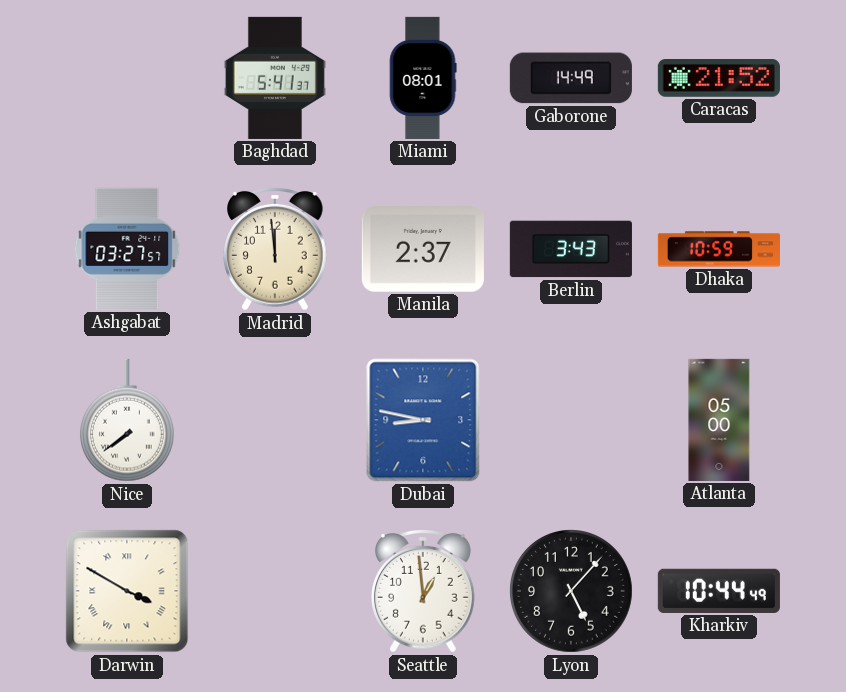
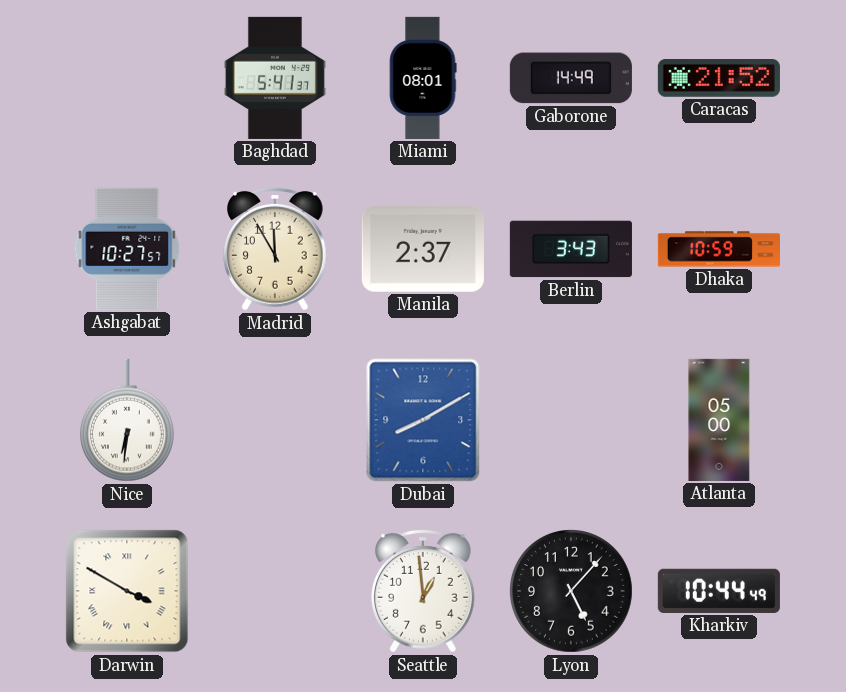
Ashgabat: 03:27 -> 10:27 (127, 249)
Madrid: 11:59 -> 11:55 (276, 250)
Nice: 7:39 -> 6:31 (127, 420)
Dubai: 8:47 -> 8:10 (423, 420)
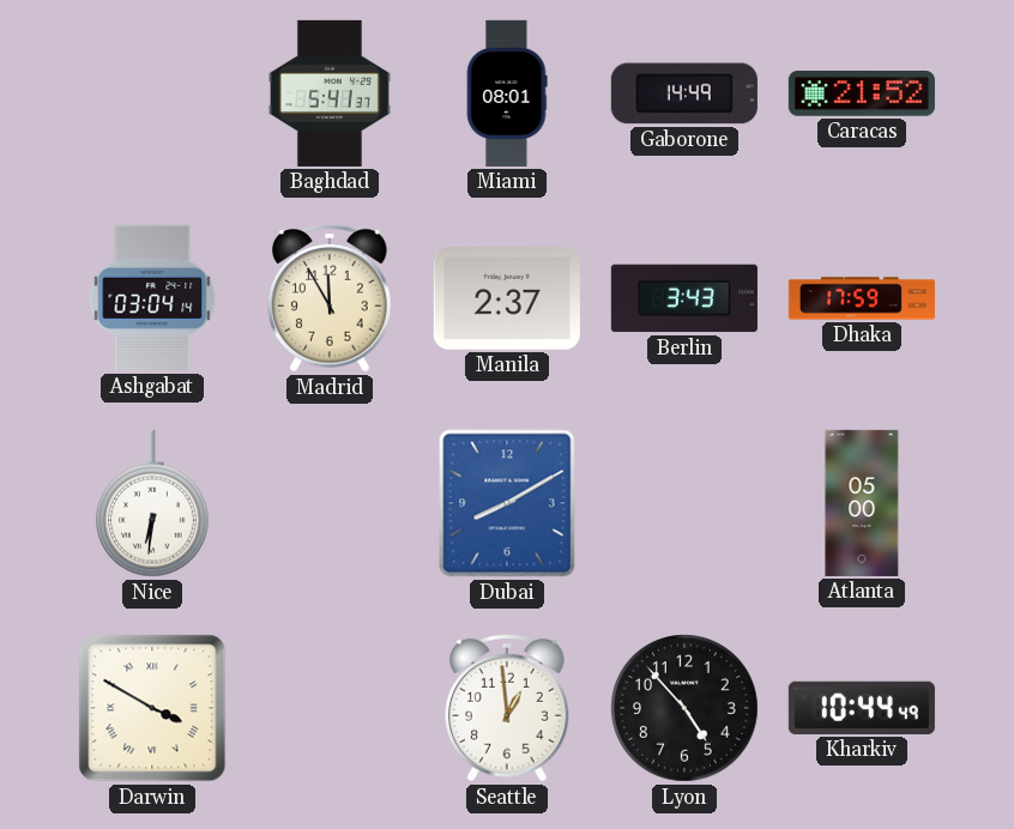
Ashgabat: 10:27 -> 03:04 (152, 298)
Dhaka: 10:59 -> 17:59 (862, 298)
Lyon: 5:07 -> 4:53 (686, 709)
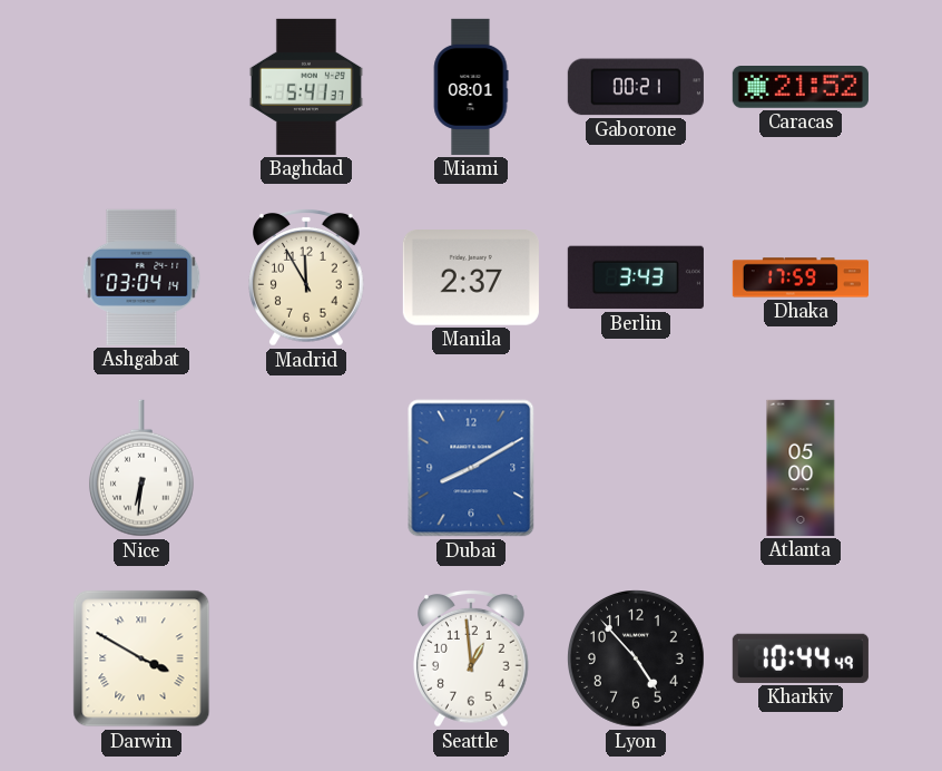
Gaborone: 14:49 -> 00:21 (636, 87)
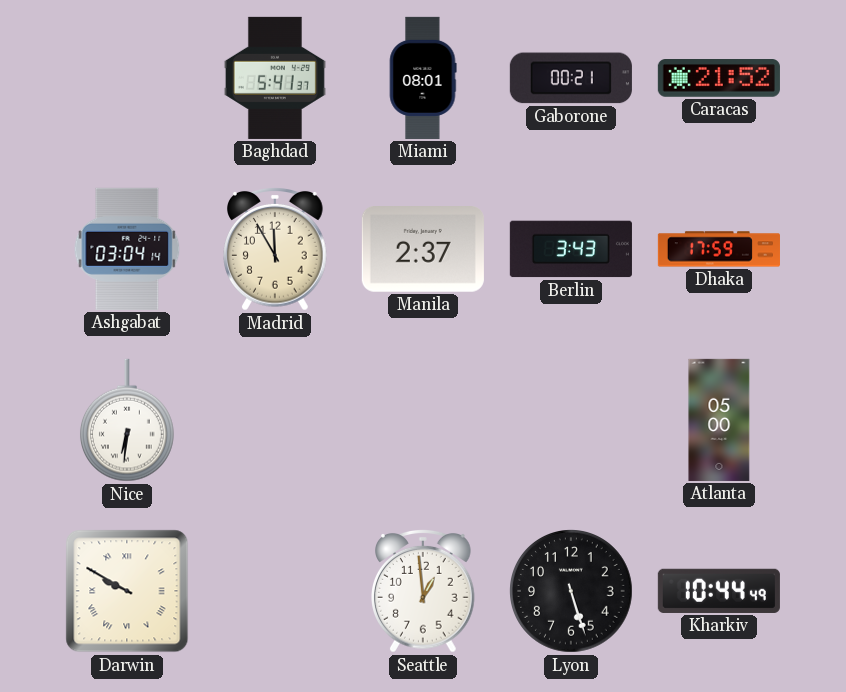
Dubai: 8:10 -> none (471, 468)
Darwin: 3:50 -> 9:50 (127, 591)
Lyon: 4:53 -> 5:27 (572, 592)
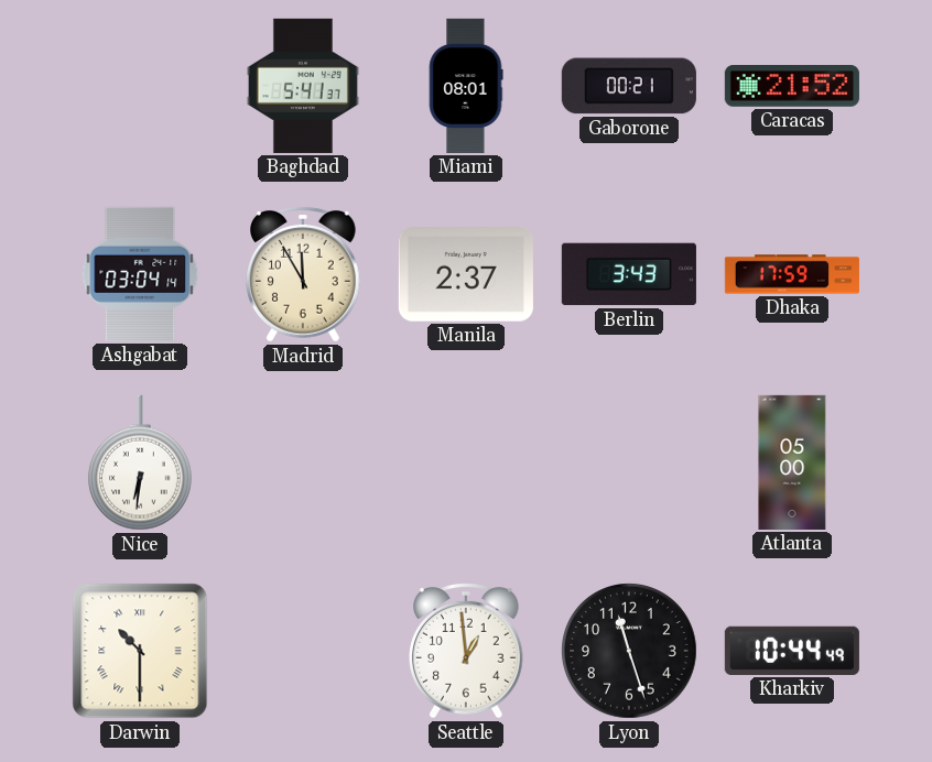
Darwin: 9:50 -> 10:30 (140, 651)
Lyon: 5:27 -> 11:27 (630, 652)
